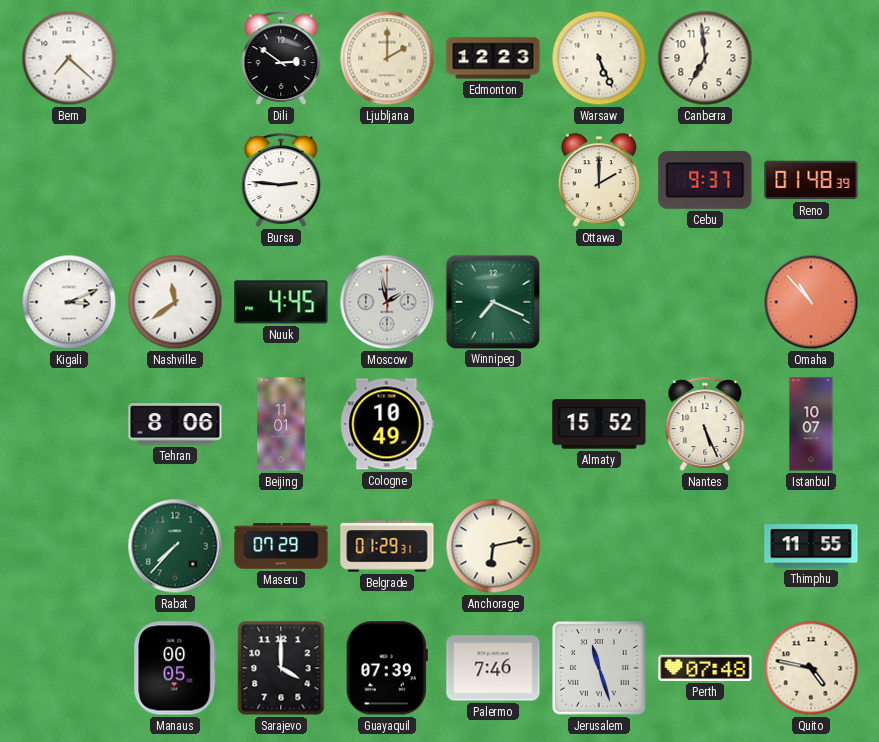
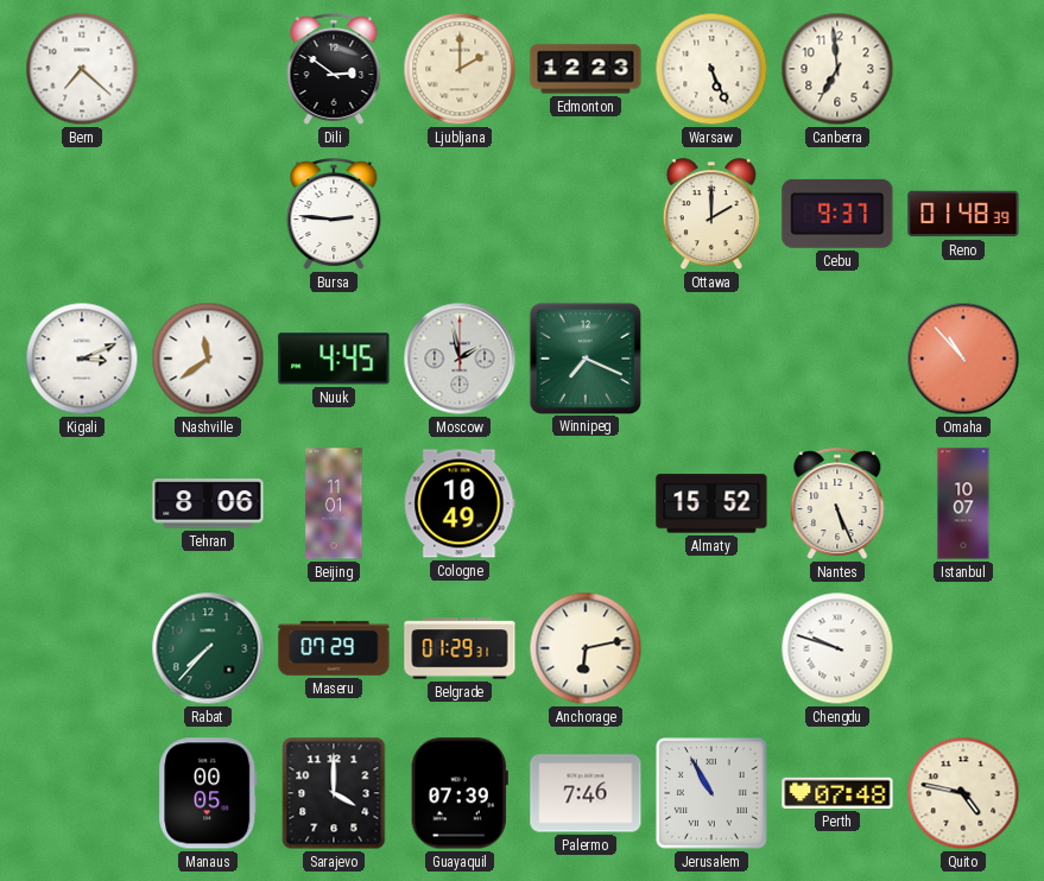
Chengdu: none -> 9:48 (837, 648)
Thimphu: 11:55 -> none (811, 546)
Jerusalem: 11:27 -> 10:55 (713, 794)
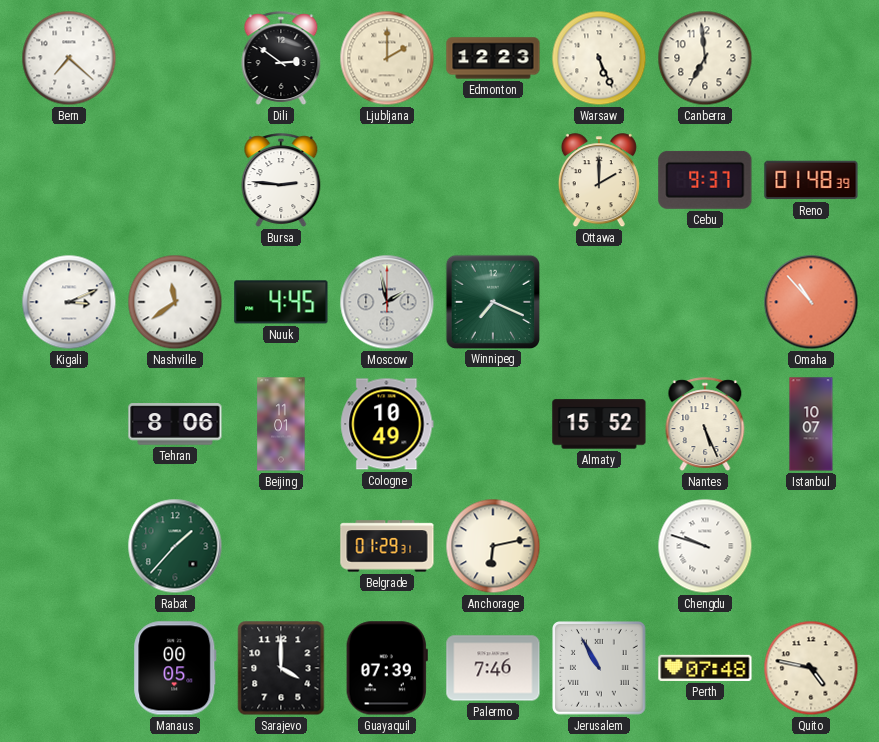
Rabat: 7:37 -> 1:37 (175, 546)
Maseru: 07:29 -> none (334, 648)
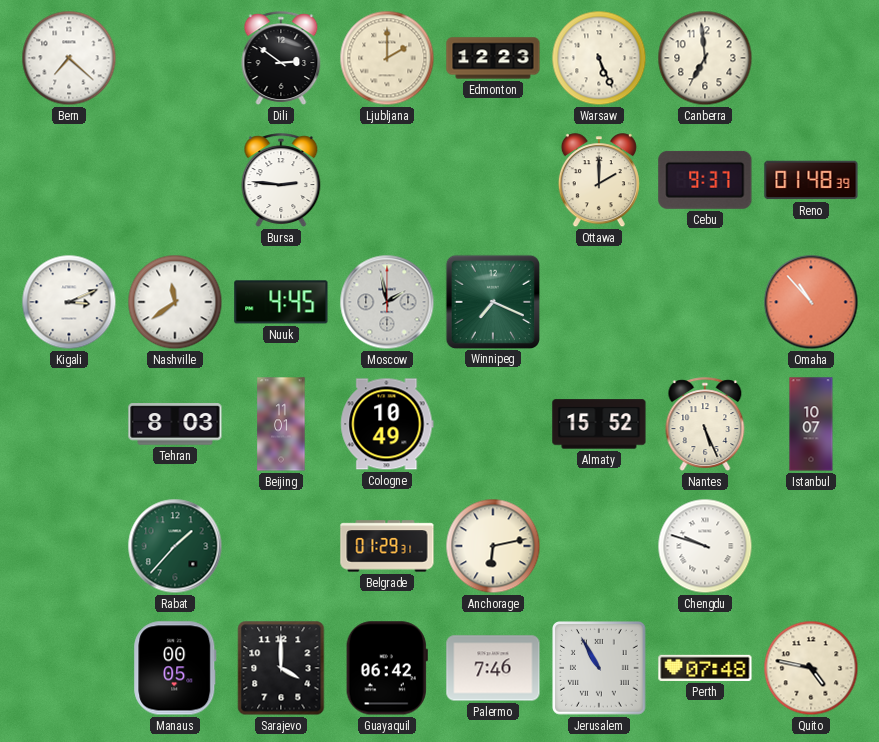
Tehran: 8:06 -> 8:03 (175, 424)
Guayaquil: 07:39 -> 06:42 (387, 668)
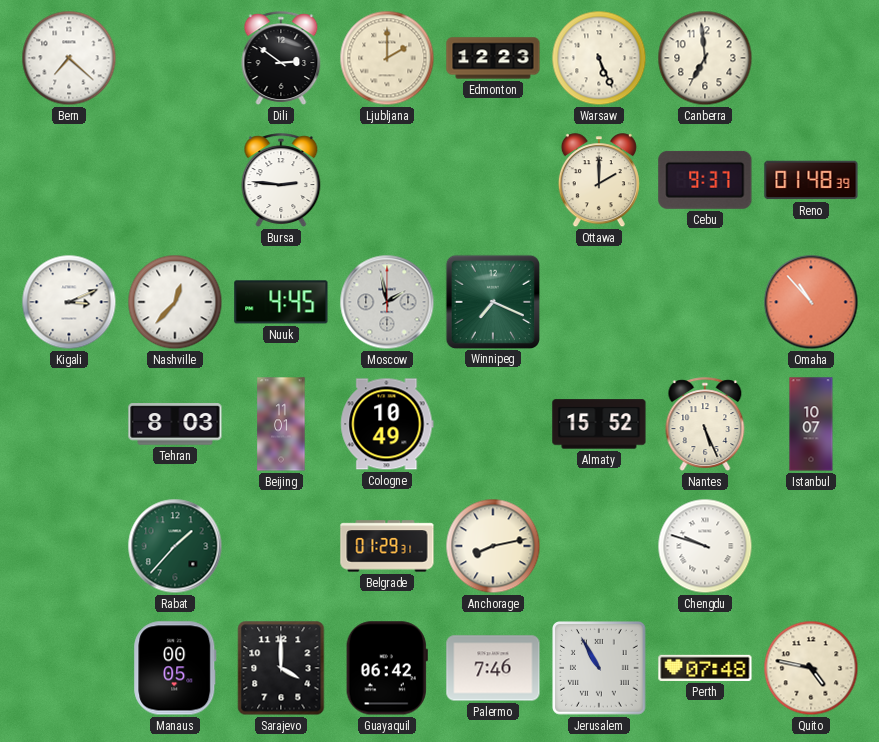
Nashville: 11:39 -> 12:37 (175, 302)
Anchorage: 6:13 -> 8:13 (493, 546)
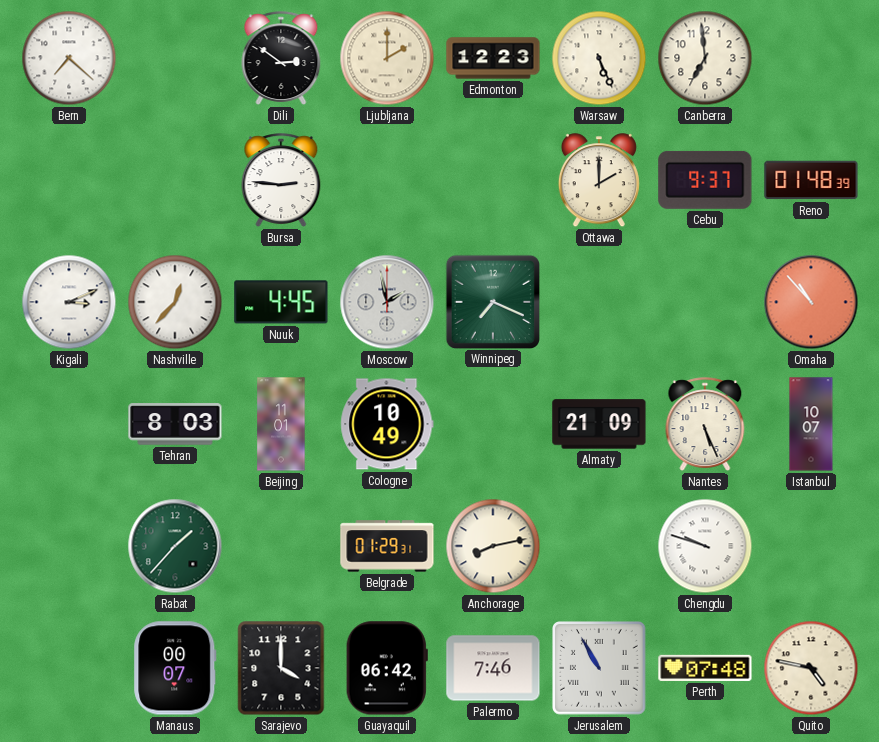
Almaty: 15:52 -> 21:09 (599, 424)
Manaus: 00:05 -> 00:07 (175, 668)
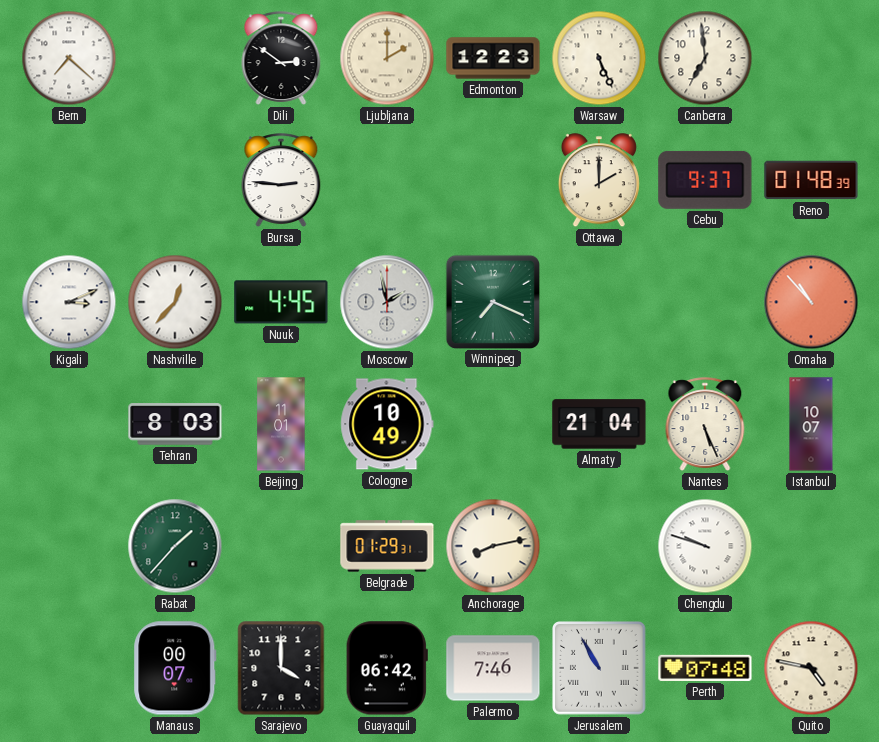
Almaty: 21:09 -> 21:04 (599, 424)
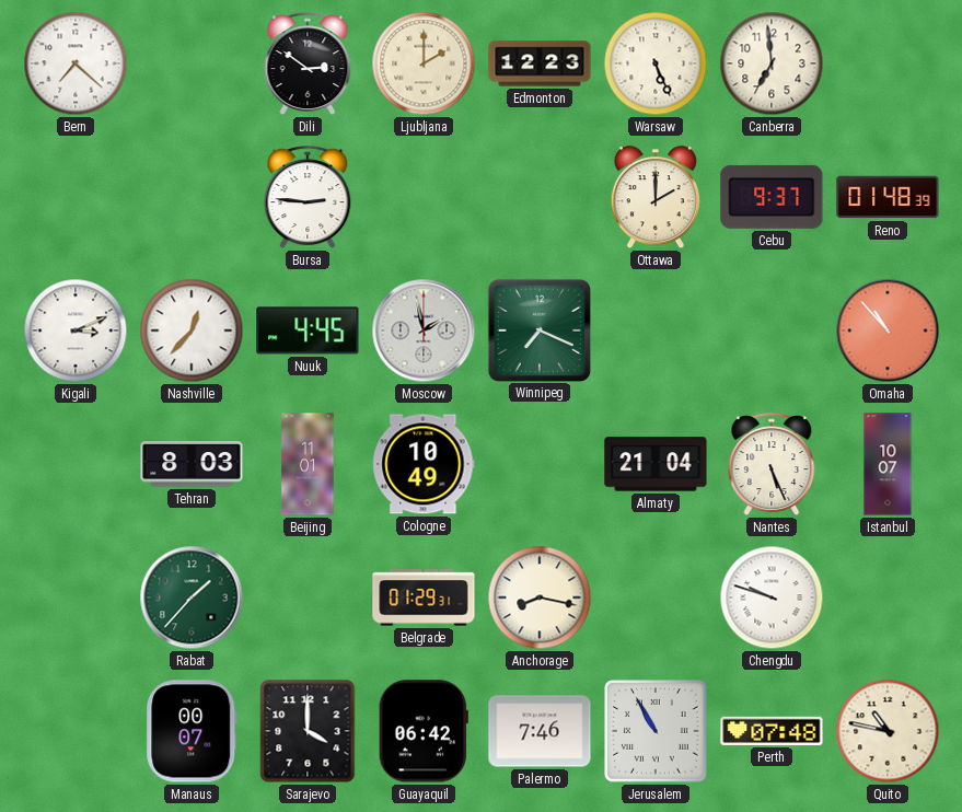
Anchorage: 8:13 -> 8:17 (540, 598)
Quito: 4:47 -> 10:47 (888, 731)
